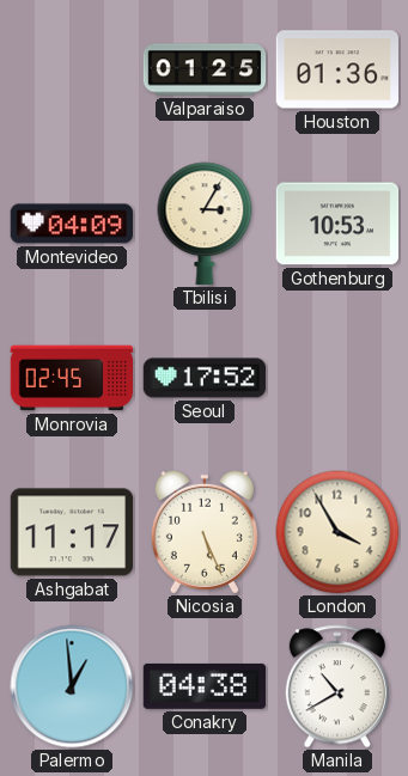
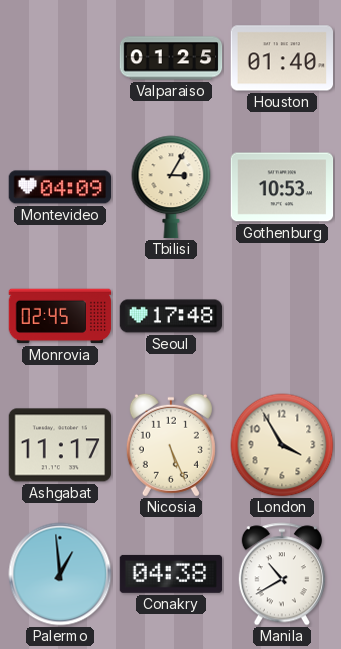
Houston: 01:36 -> 01:40 (282, 58)
Seoul: 17:52 -> 17:48 (171, 316)
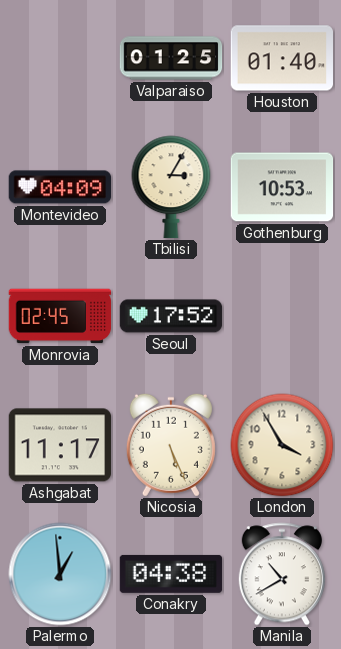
Seoul: 17:48 -> 17:52 (171, 316)
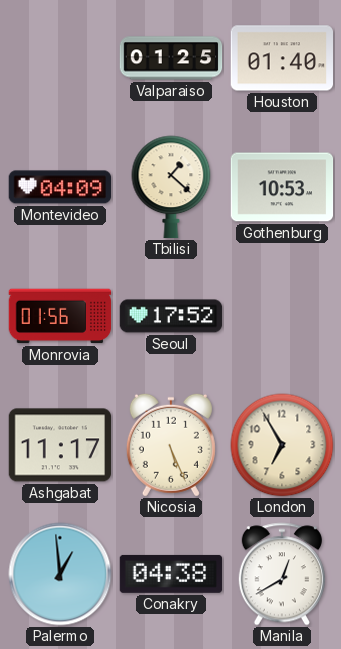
Tbilisi: 3:05 -> 1:22 (171, 187)
Monrovia: 02:45 -> 01:56 (60, 316)
London: 3:55 -> 6:55 (282, 445)
Manila: 10:40 -> 12:40 (282, 574)
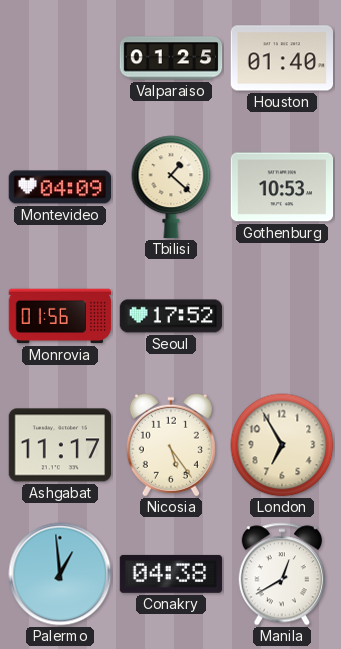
Nicosia: 5:26 -> 5:24 (171, 445)
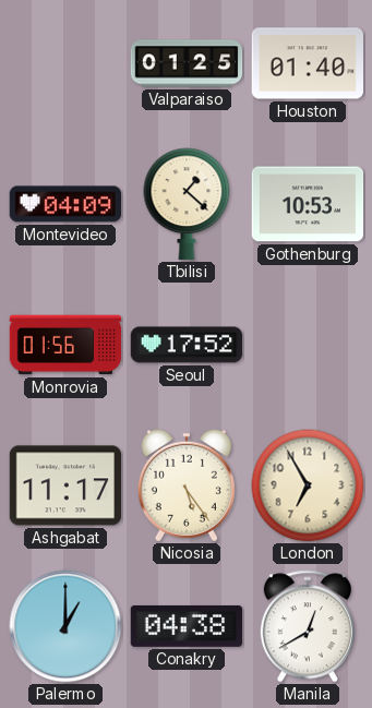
Palermo: 12:59 -> 1:00 (65, 626)
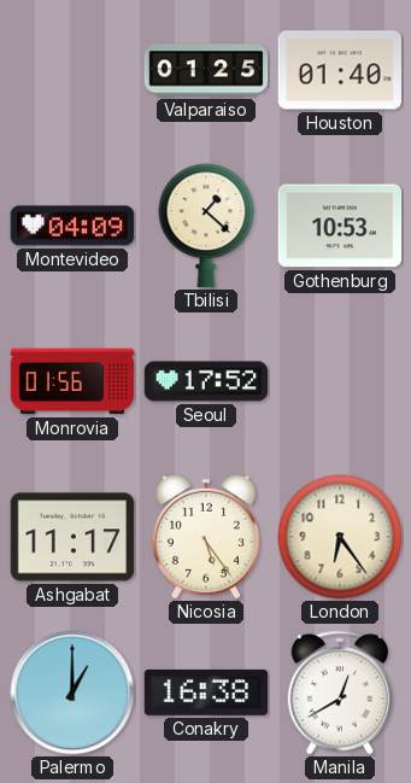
London: 6:55 -> 6:24 (340, 537)
Conakry: 04:38 -> 16:38 (206, 693)
